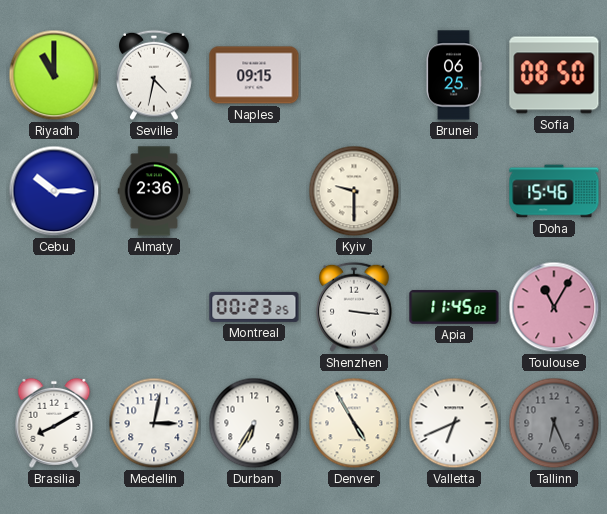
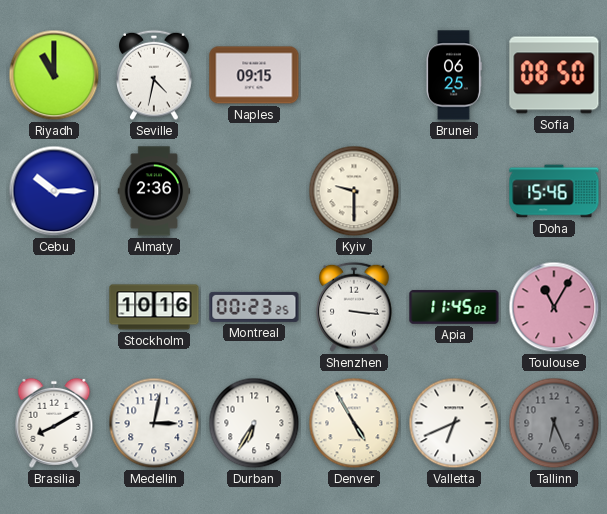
Stockholm: none -> 10:16 (154, 307)
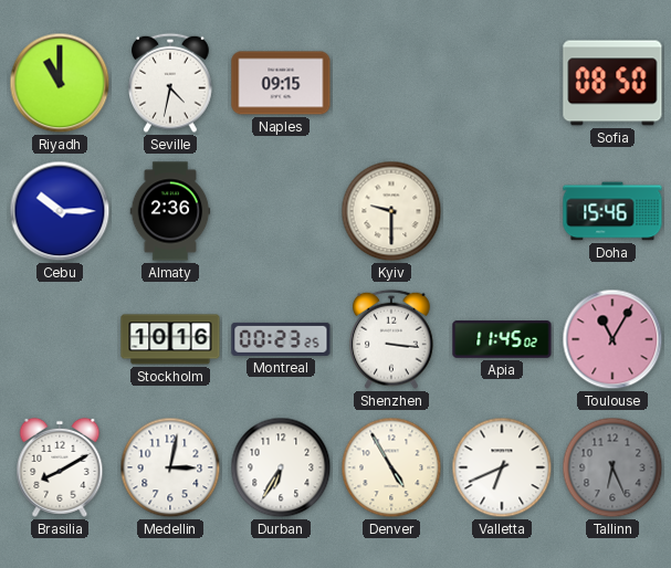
Brunei: 06:25 -> none (454, 75)
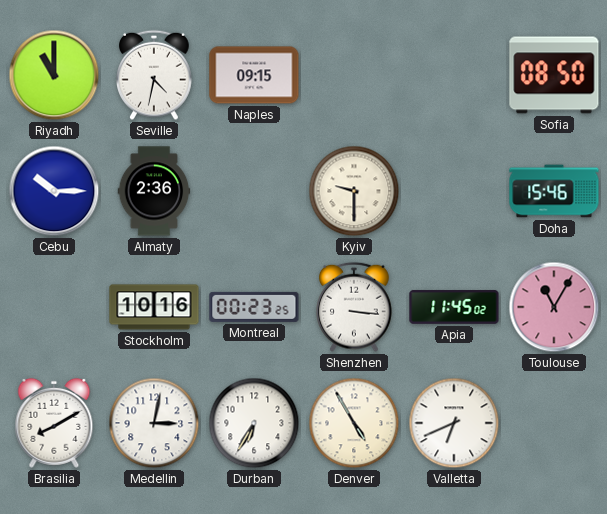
Tallinn: 6:26 -> none (612, 467)
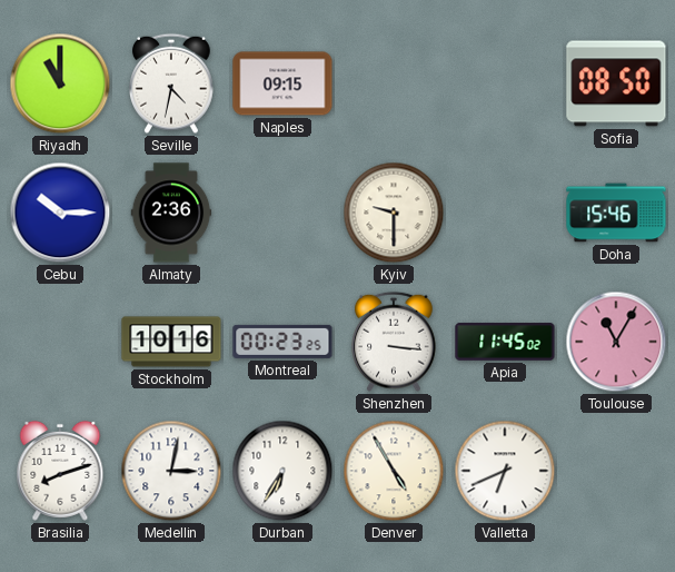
Brasilia: 8:10 -> 8:12 (60, 471)
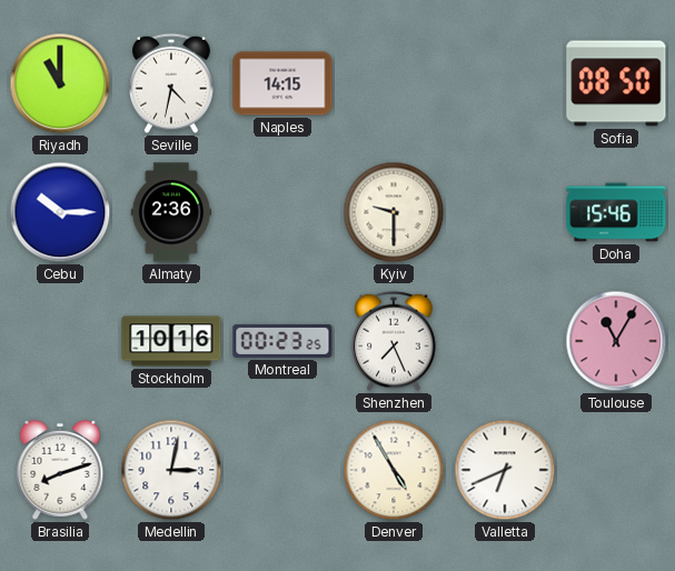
Naples: 09:15 -> 14:15 (282, 83)
Shenzhen: 3:16 -> 7:26 (395, 341)
Apia: 11:45 -> none (505, 342)
Durban: 6:35 -> none (282, 471)
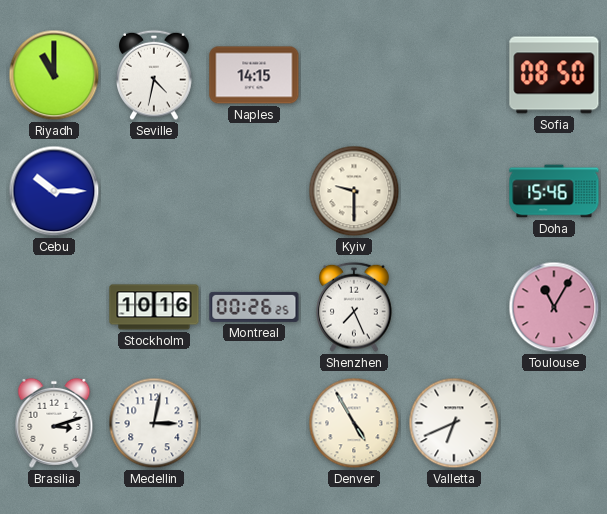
Almaty: 2:36 -> none (171, 212)
Montreal: 00:23 -> 00:26 (254, 307)
Brasilia: 8:12 -> 3:12 (54, 423)
